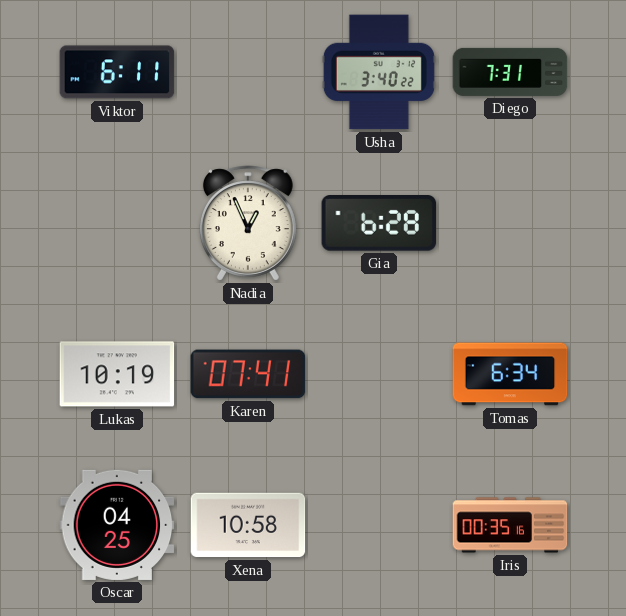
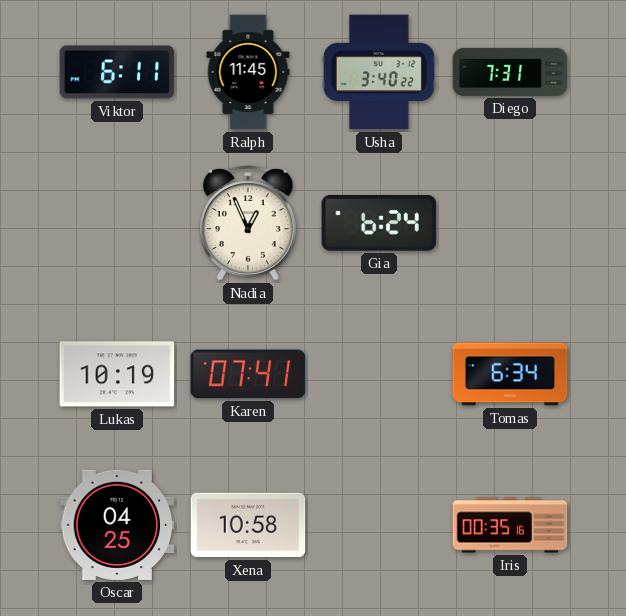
Ralph: none -> 11:45 (248, 72)
Gia: 6:28 -> 6:24 (379, 224)
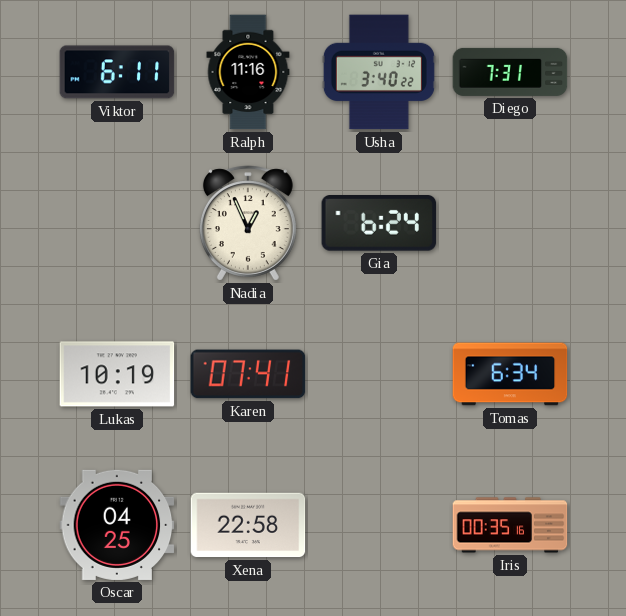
Ralph: 11:45 -> 11:16 (248, 72)
Xena: 10:58 -> 22:58 (248, 525)
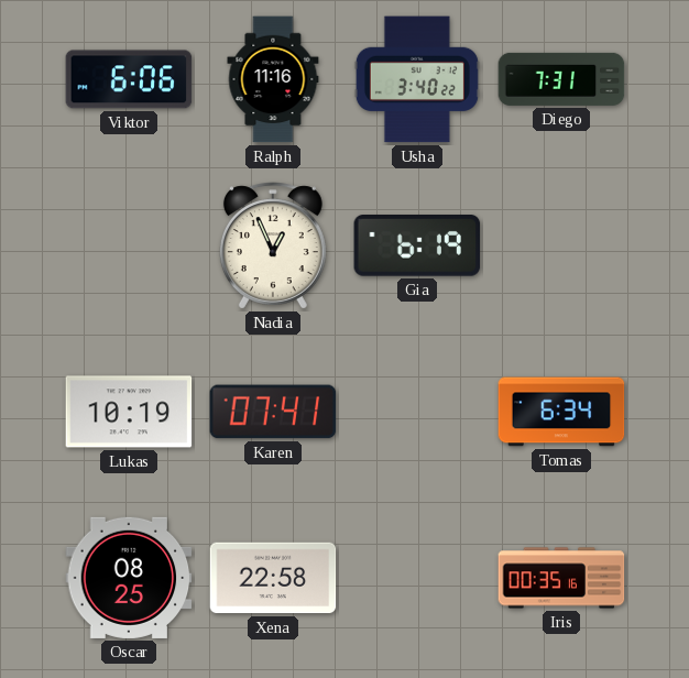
Viktor: 6:11 -> 6:06 (129, 79)
Gia: 6:24 -> 6:19 (417, 247)
Oscar: 04:25 -> 08:25 (129, 578)
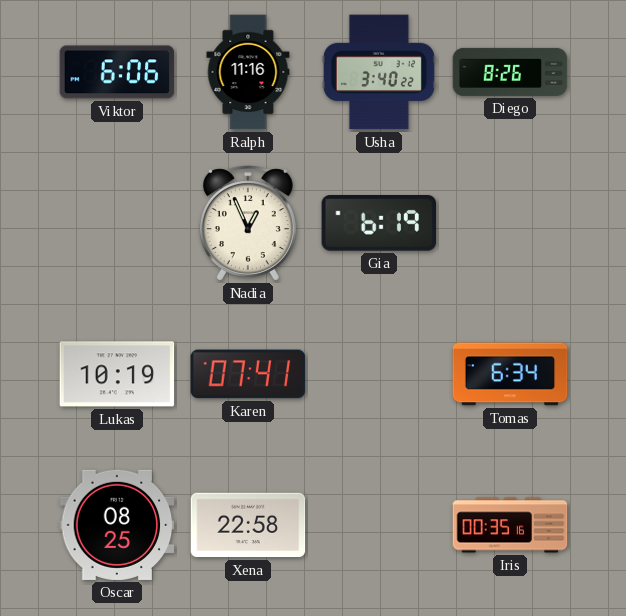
Diego: 7:31 -> 8:26 (510, 72)
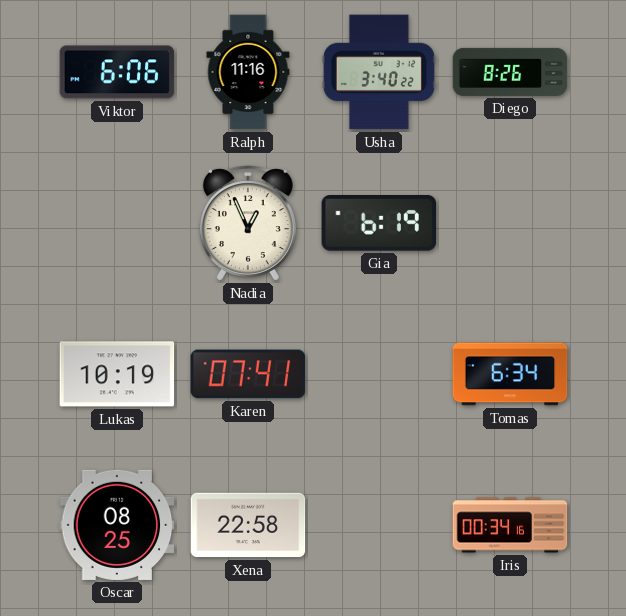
Iris: 00:35 -> 00:34 (510, 525)
